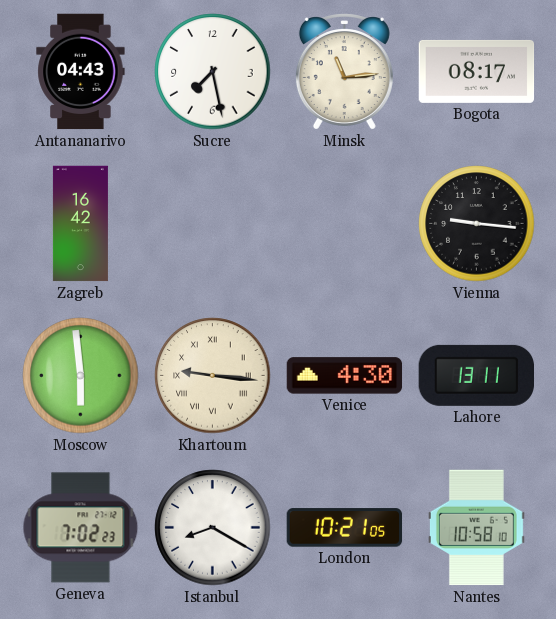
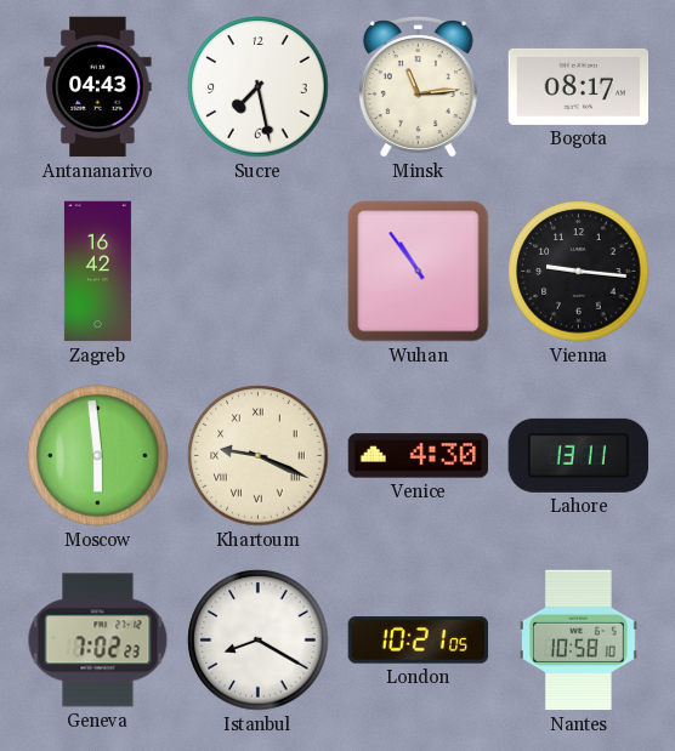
Wuhan: none -> 10:54 (419, 272)
Khartoum: 9:16 -> 9:19 (259, 456)
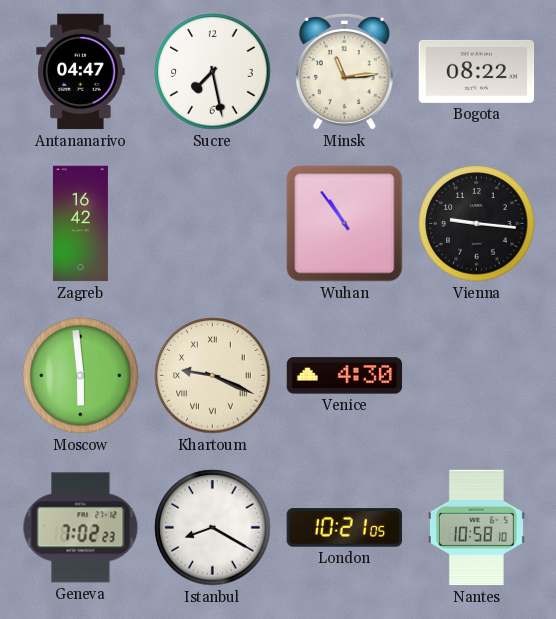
Antananarivo: 04:43 -> 04:47 (81, 72)
Bogota: 08:17 -> 08:22 (477, 71)
Lahore: 13:11 -> none (578, 455)
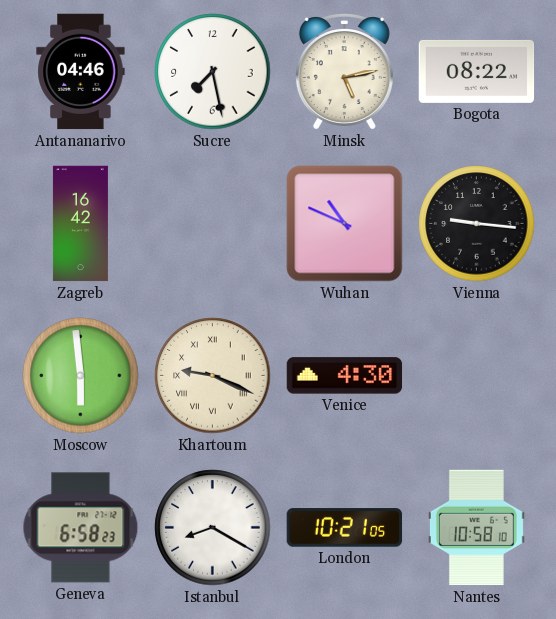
Antananarivo: 04:47 -> 04:46 (81, 72)
Minsk: 11:14 -> 5:13 (344, 72)
Wuhan: 10:54 -> 10:49 (345, 224)
Geneva: 7:02 -> 6:58 (81, 528)
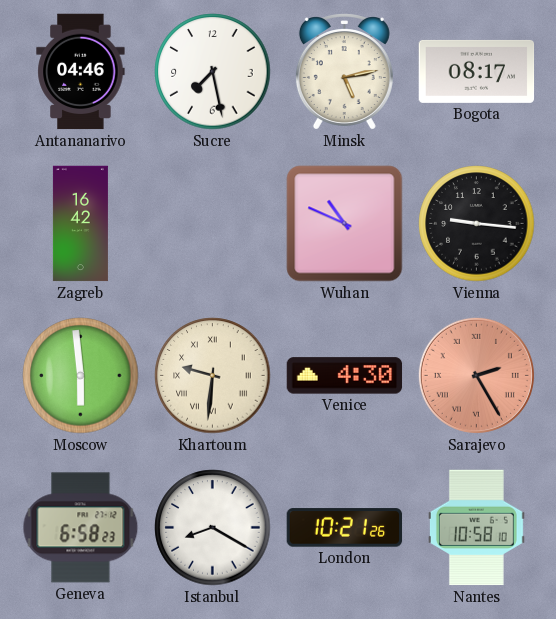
Bogota: 08:22 -> 08:17 (477, 71)
Khartoum: 9:19 -> 9:31 (213, 376)
Sarajevo: none -> 2:25 (476, 375)
London: 10:21:05 -> 10:21:26 (345, 528)
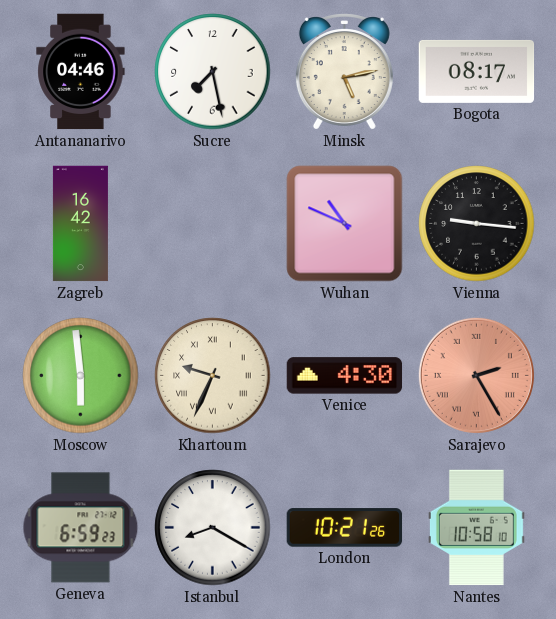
Khartoum: 9:31 -> 9:34 (213, 376)
Geneva: 6:58 -> 6:59 (81, 528)
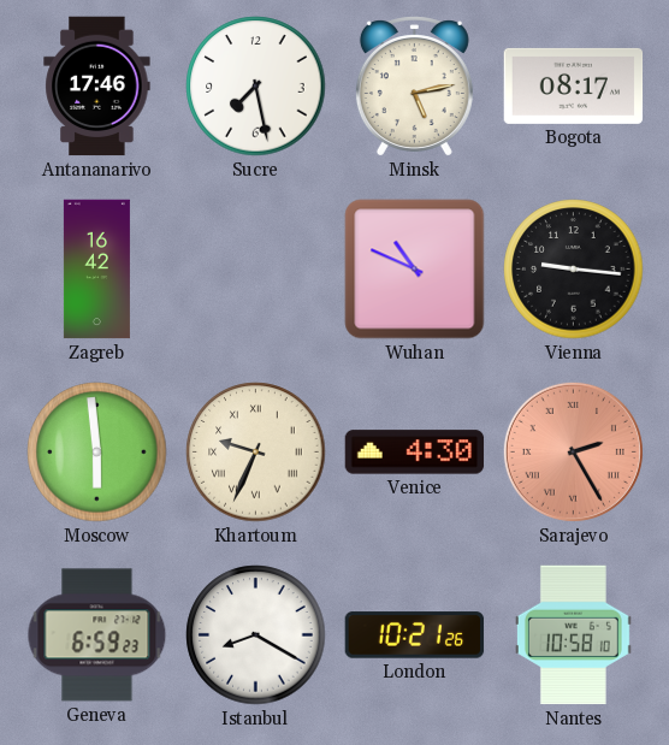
Antananarivo: 04:46 -> 17:46 (97, 87)
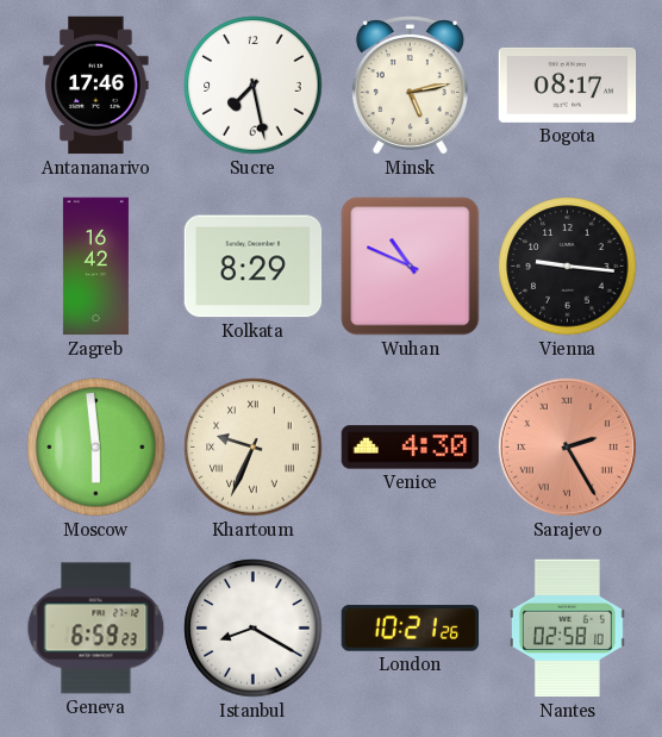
Kolkata: none -> 8:29 (254, 267)
Nantes: 10:58 -> 02:58 (567, 629)
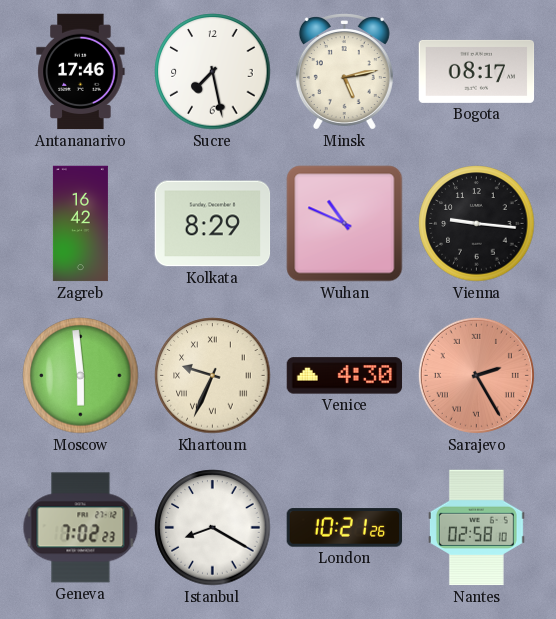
Geneva: 6:59 -> 7:02 (81, 528)
